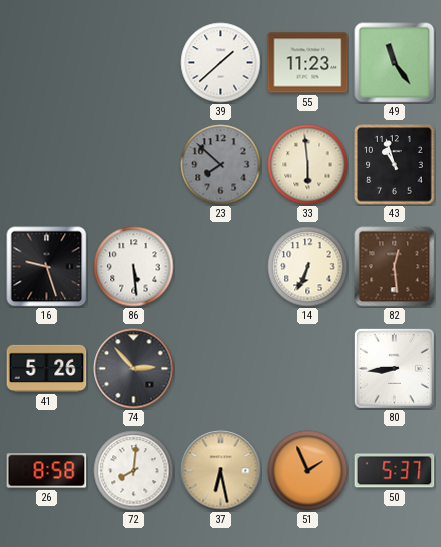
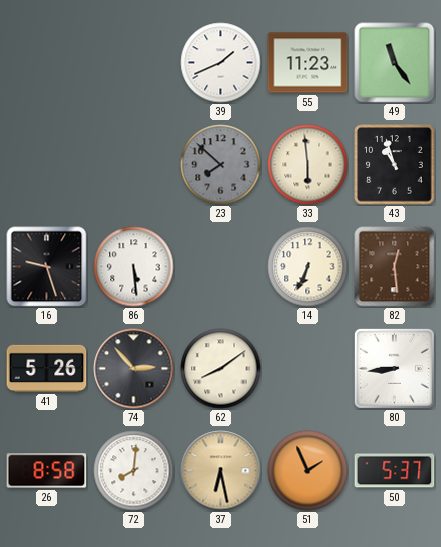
39: 1:38 -> 1:41 (221, 63)
62: none -> 8:09 (221, 369)
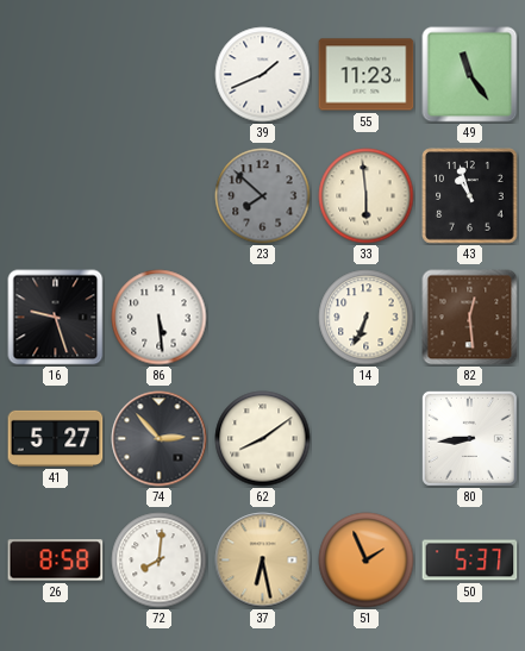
41: 5:26 -> 5:27 (56, 438)
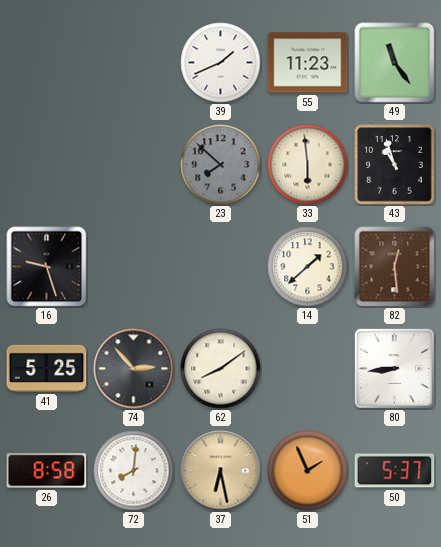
86: 5:29 -> none (160, 318)
14: 6:34 -> 1:38 (308, 267)
41: 5:27 -> 5:25 (47, 368)
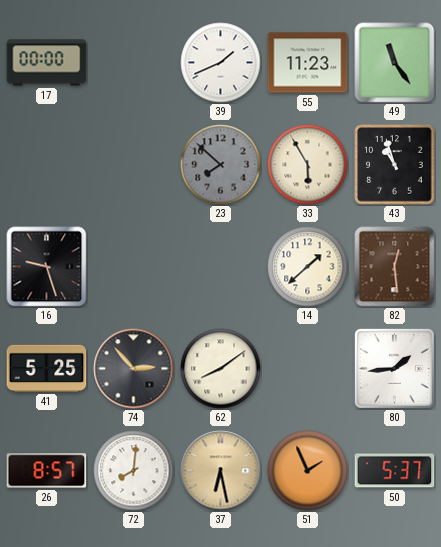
17: none -> 00:00 (47, 63)
33: 5:59 -> 5:55 (308, 165)
80: 8:44 -> 1:44 (394, 368)
26: 8:58 -> 8:57 (47, 471)
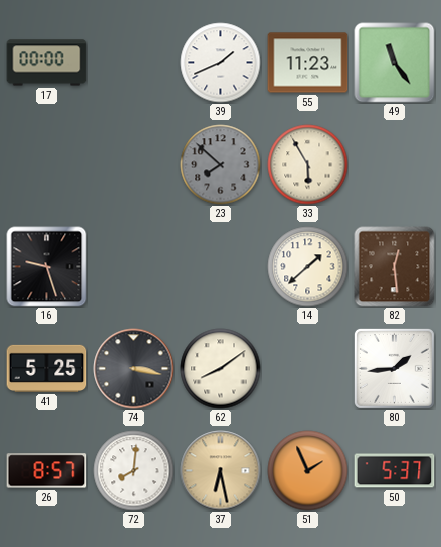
43: 10:57 -> none (395, 165)
74: 2:53 -> 3:17 (134, 369)
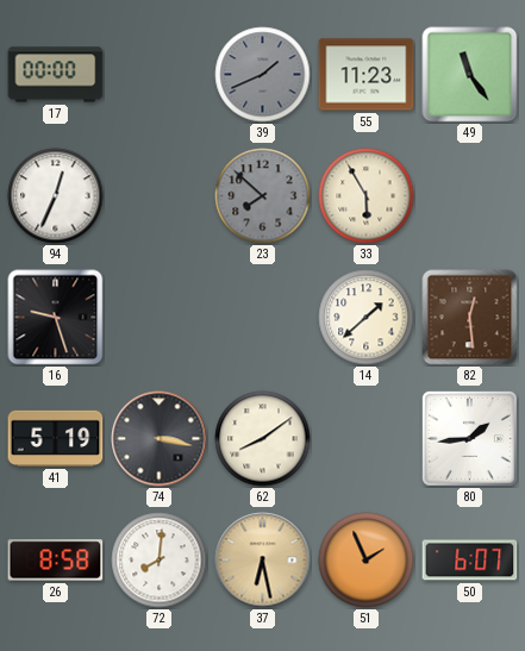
39 dial: white -> grey (263, 75)
94: none -> 12:34 (56, 196)
41: 5:25 -> 5:19 (56, 438)
26: 8:57 -> 8:58 (56, 561)
50: 5:37 -> 6:07 (470, 561)
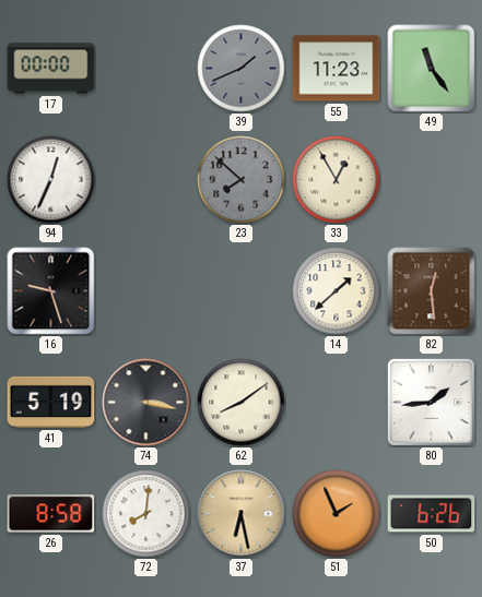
33: 5:55 -> 12:55 (337, 180)
50: 6:07 -> 6:26 (432, 514)
